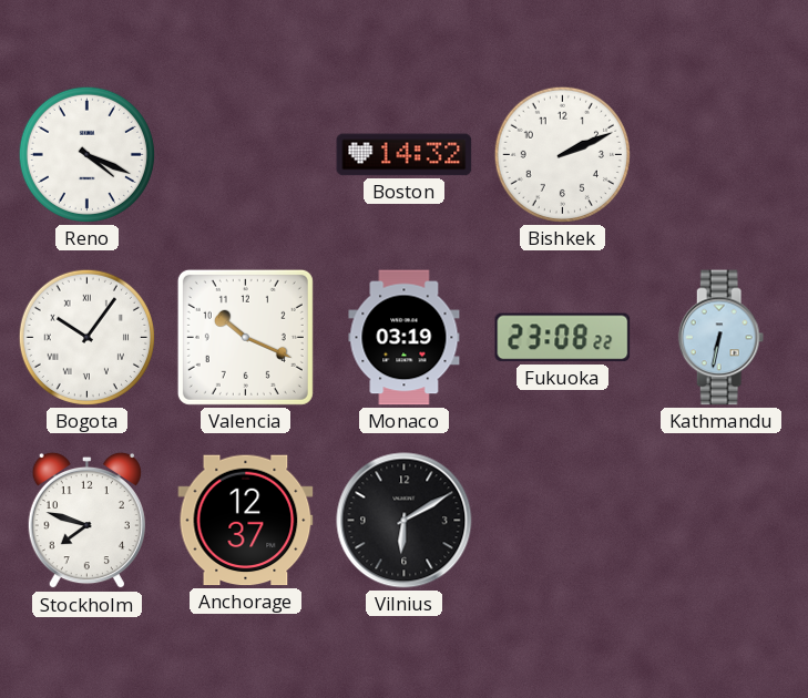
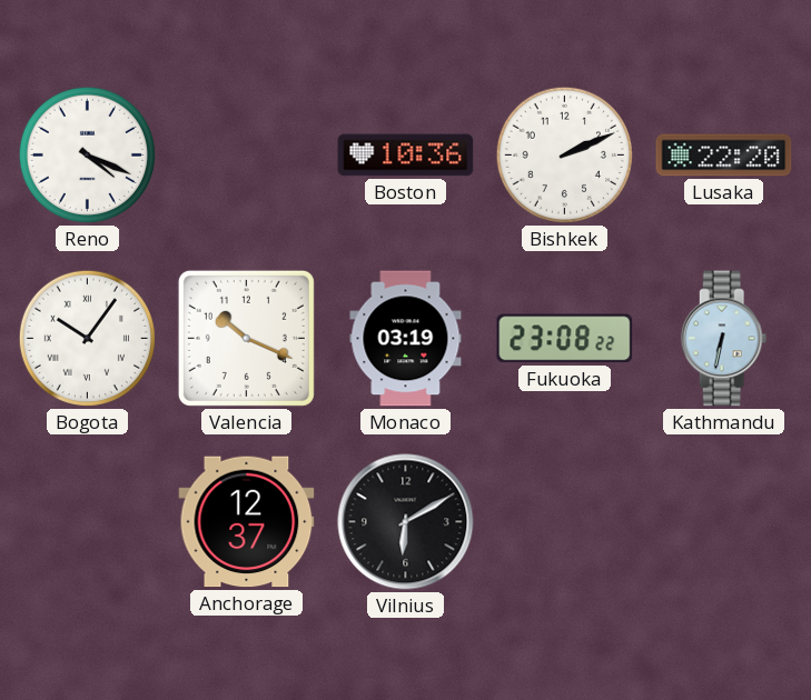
Boston: 14:32 -> 10:36 (406, 156)
Lusaka: none -> 22:20 (724, 156)
Stockholm: 7:48 -> none (86, 521)
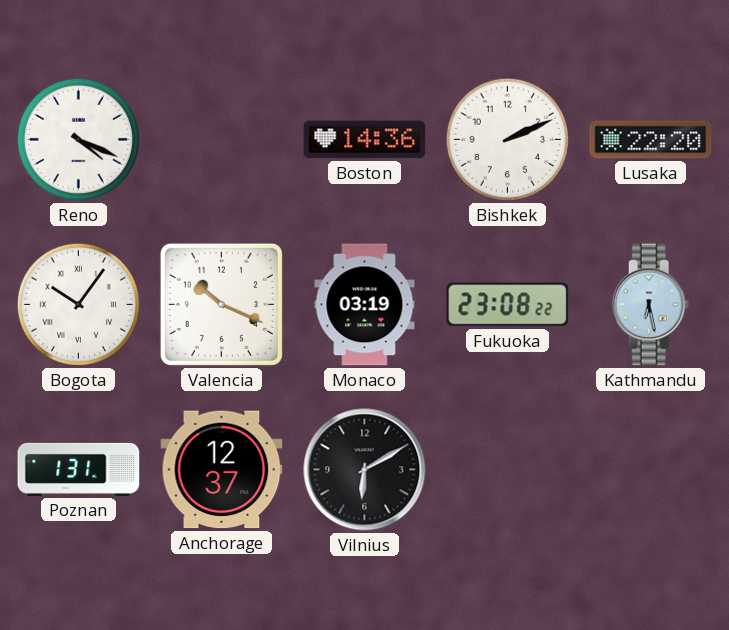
Boston: 10:36 -> 14:36 (365, 140)
Kathmandu: 6:32 -> 6:28 (651, 305)
Poznan: none -> 1:31 (79, 469)
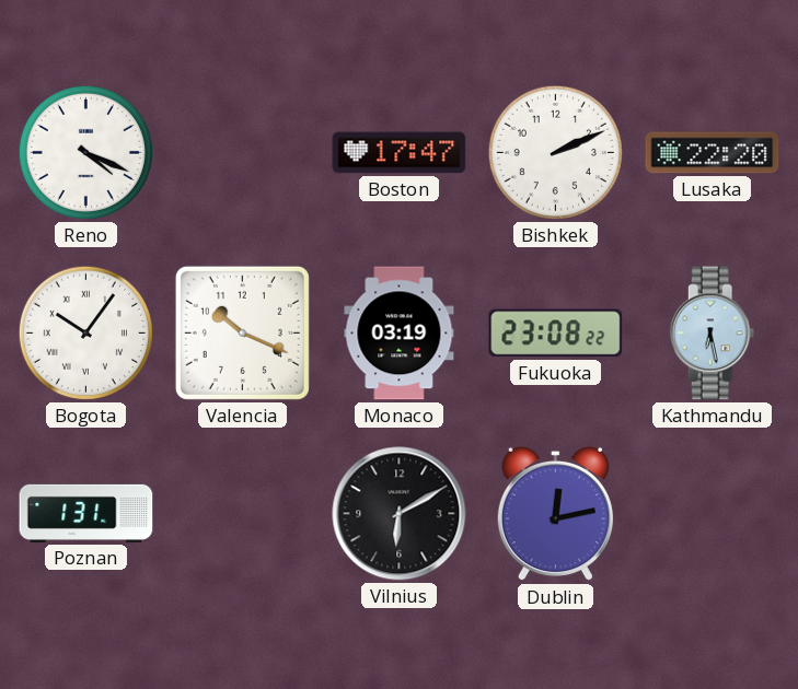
Boston: 14:36 -> 17:47 (400, 153)
Anchorage: 12:37 -> none (222, 470)
Dublin: none -> 12:13 (555, 514)
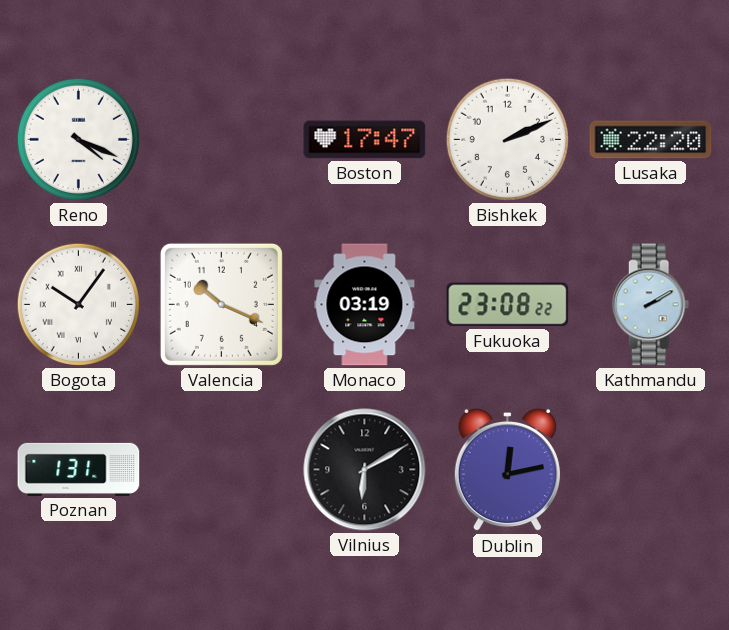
Kathmandu: 6:28 -> 2:10 (651, 305)
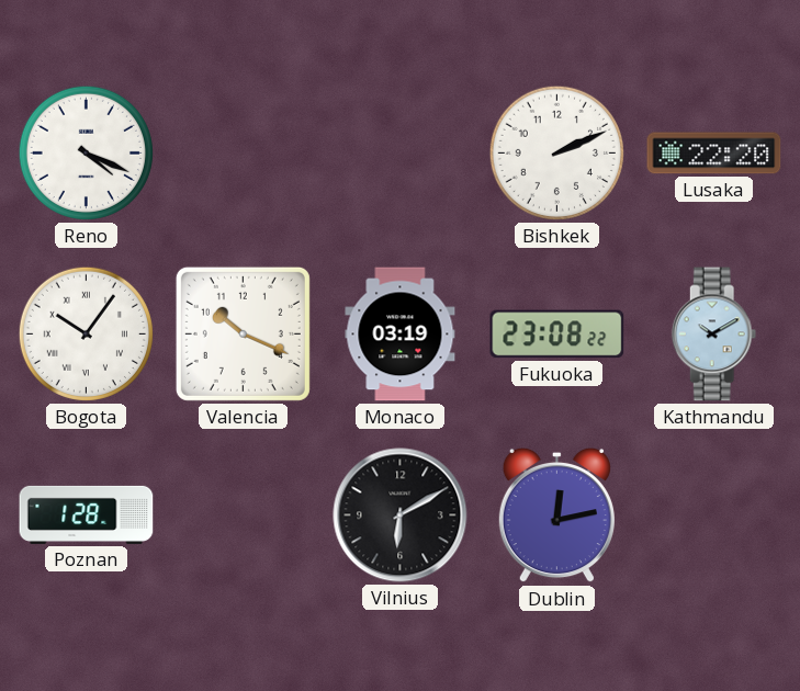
Boston: 17:47 -> none (365, 140)
Kathmandu: 2:10 -> 10:10 (714, 335)
Poznan: 1:31 -> 1:28 (87, 514)
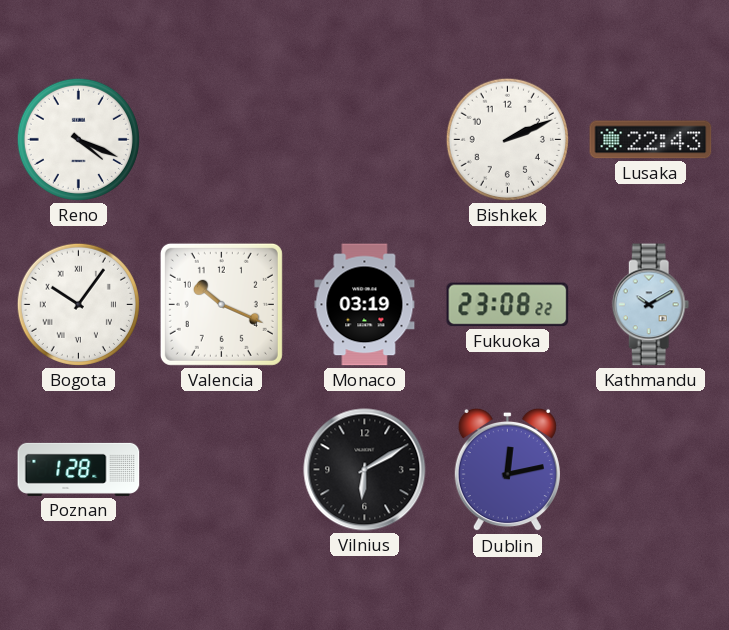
Lusaka: 22:20 -> 22:43 (651, 140)
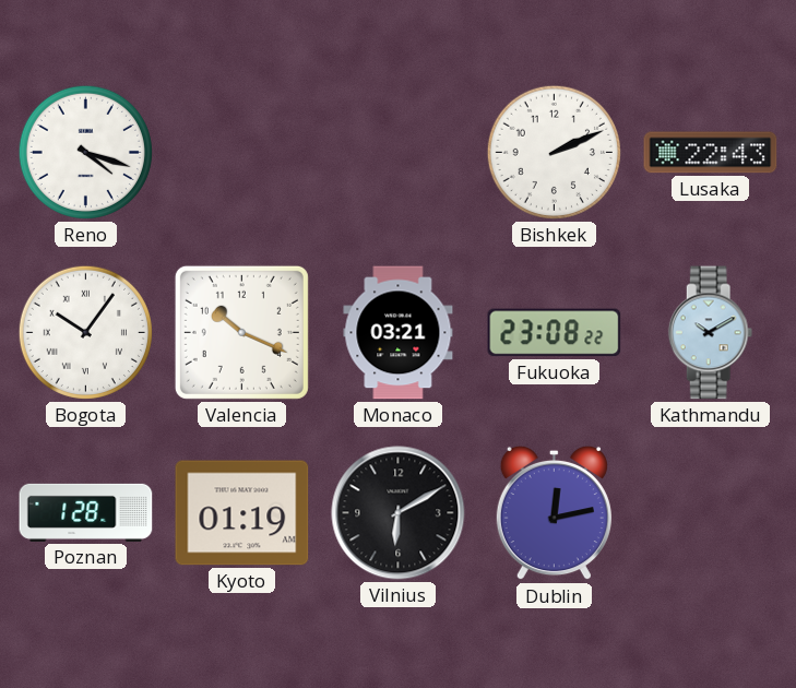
Reno: 4:19 -> 4:18 (85, 152)
Monaco: 03:19 -> 03:21 (399, 333)
Kyoto: none -> 01:19 (242, 513)
